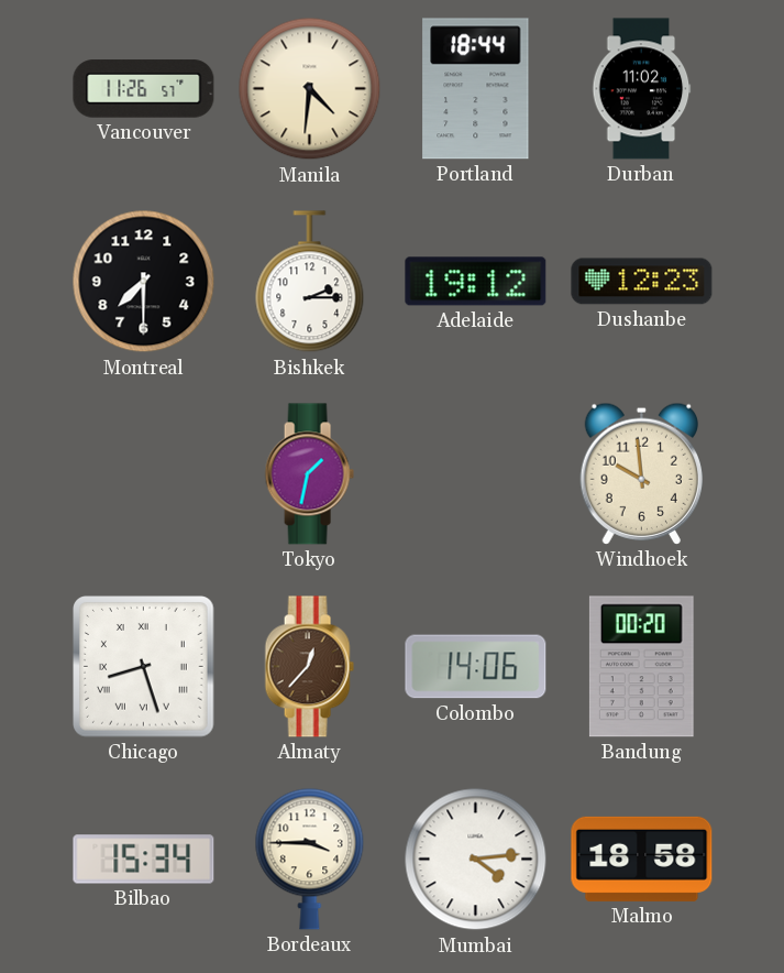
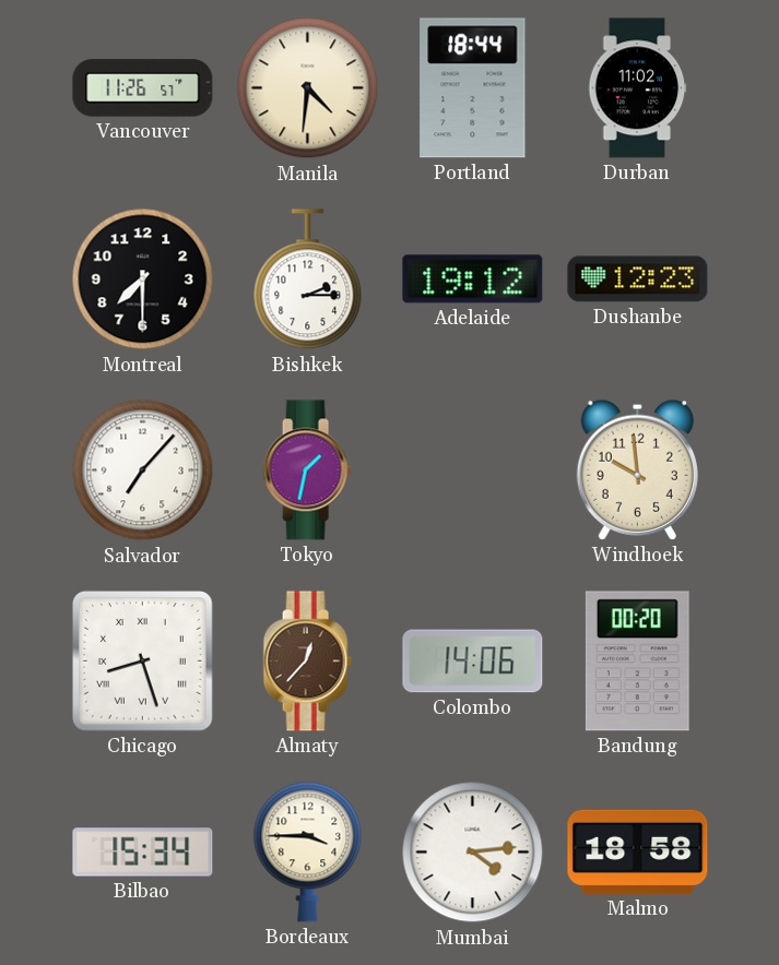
Salvador: none -> 7:07 (143, 470)
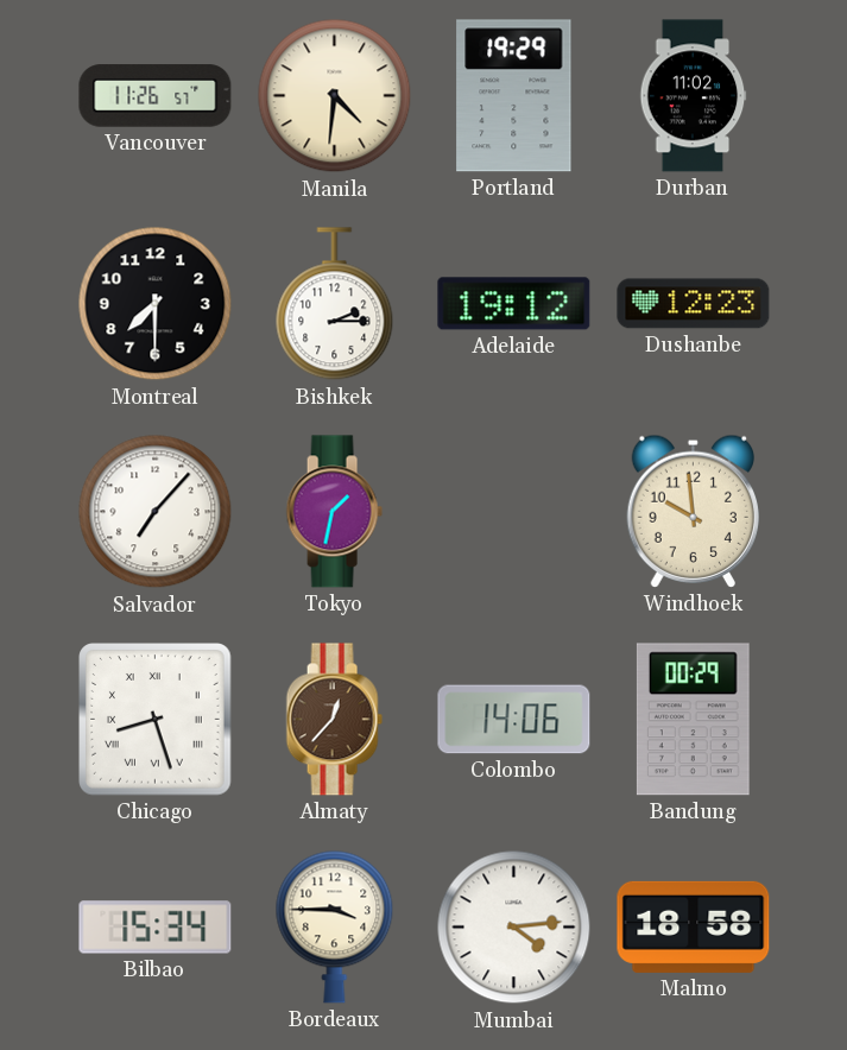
Portland: 18:44 -> 19:29 (514, 96)
Bandung: 00:20 -> 00:29 (693, 720)
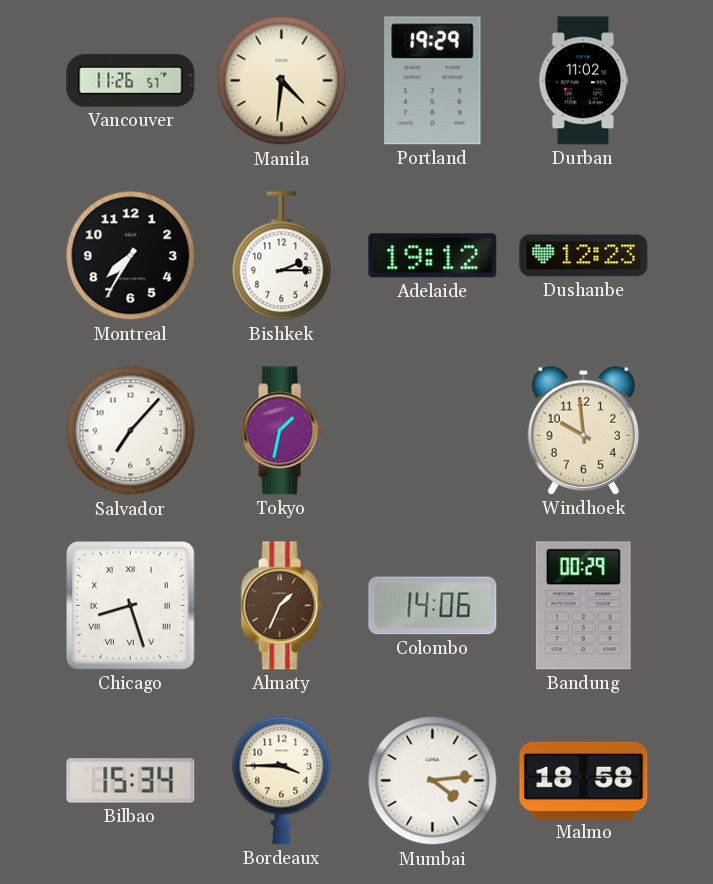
Montreal: 7:30 -> 7:35 (131, 256)
Almaty: 12:37 -> 1:34 (281, 606)
